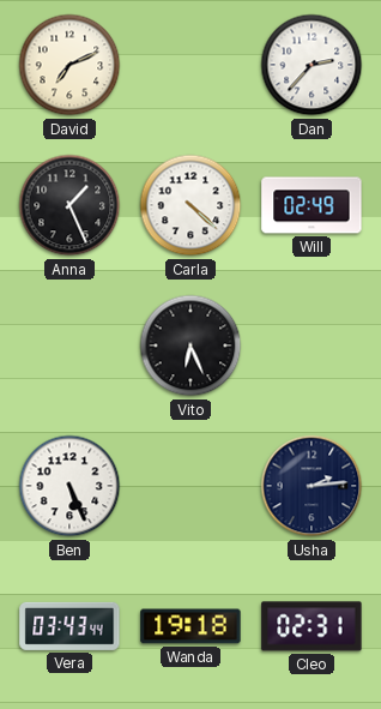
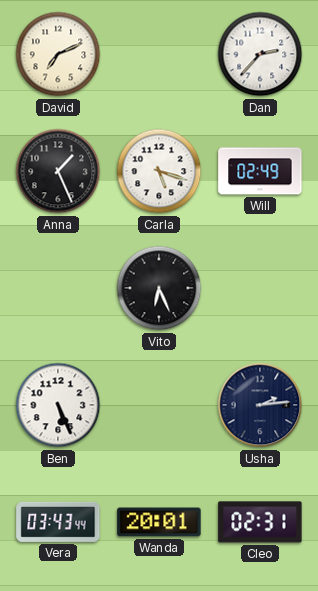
Carla: 4:22 -> 5:18 (159, 171)
Wanda: 19:18 -> 20:01 (159, 522)
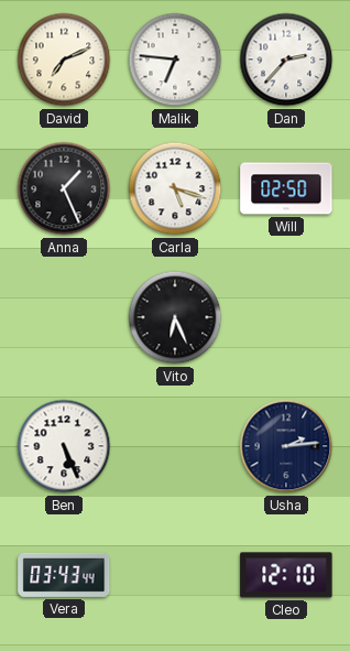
Malik: none -> 6:46 (175, 59)
Will: 02:49 -> 02:50 (286, 188)
Wanda: 20:01 -> none (159, 522)
Cleo: 02:31 -> 12:10 (286, 575)
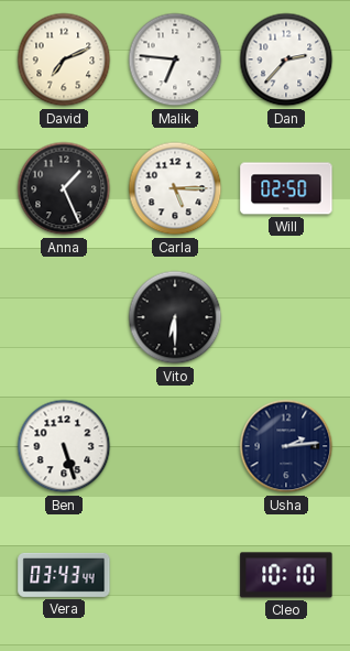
Carla: 5:18 -> 5:15 (175, 188)
Vito: 6:26 -> 6:30 (175, 317)
Ben: 5:26 -> 5:27 (64, 446)
Cleo: 12:10 -> 10:10 (286, 575)
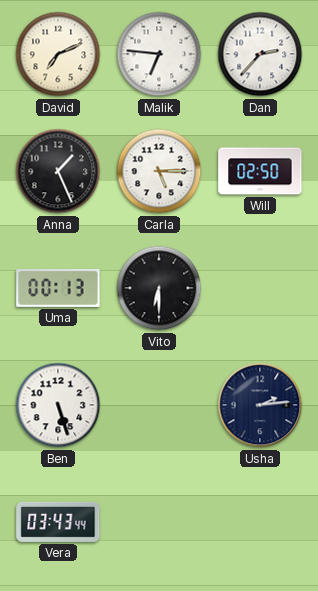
Uma: none -> 00:13 (58, 289)
Cleo: 10:10 -> none (286, 575)
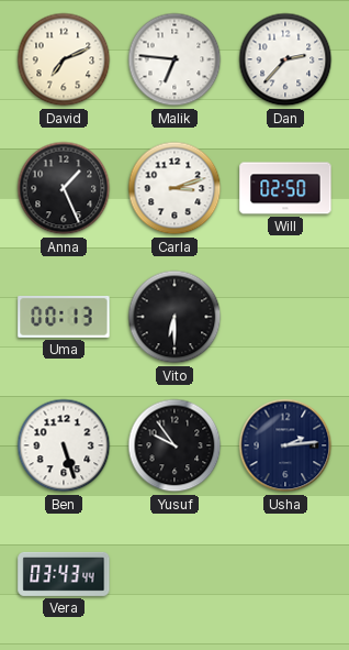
Carla: 5:15 -> 3:12 (174, 188)
Yusuf: none -> 9:54 (174, 445)
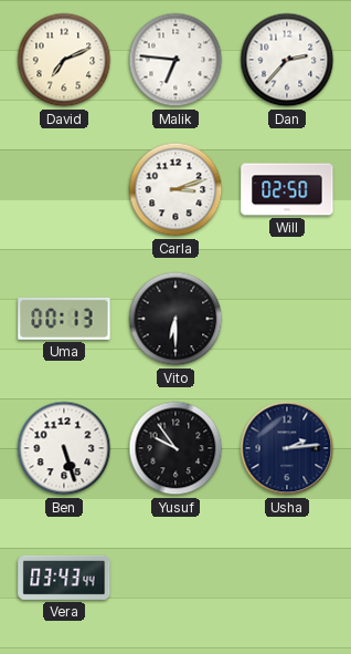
Anna: 1:26 -> none (64, 188)
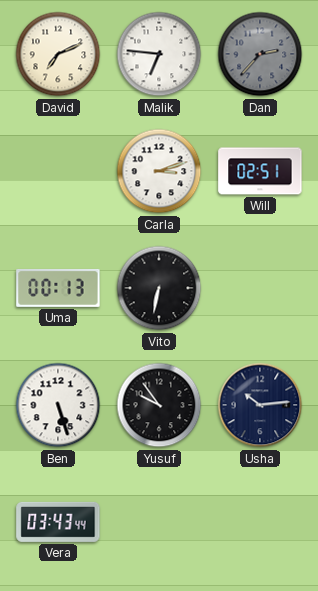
Dan dial: white -> grey (260, 54)
Will: 02:50 -> 02:51 (260, 171)
Vito: 6:30 -> 6:32 (159, 288)
Usha: 2:14 -> 10:14 (260, 405)
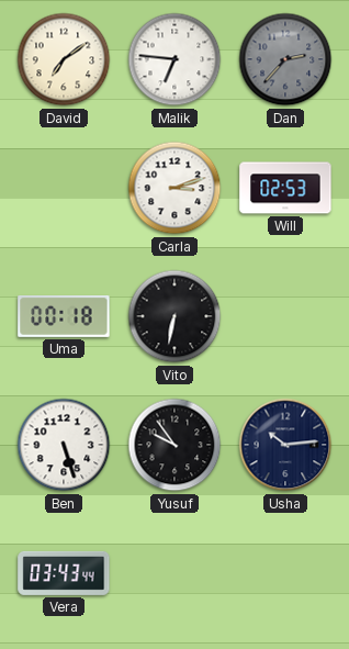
David: 7:11 -> 7:09 (64, 59)
Will: 02:51 -> 02:53 (285, 188)
Uma: 00:13 -> 00:18 (64, 317)
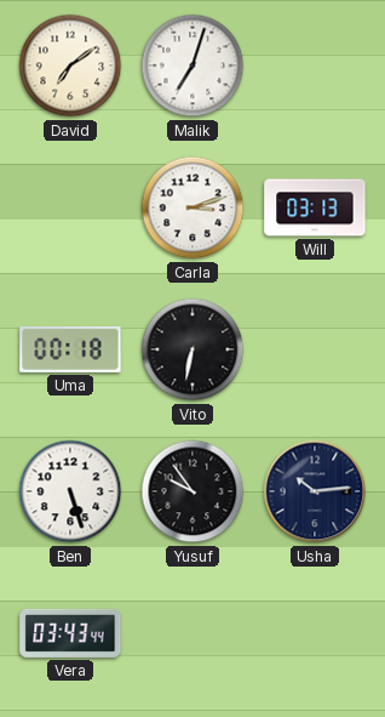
Malik: 6:46 -> 7:03 (192, 66)
Dan: 2:37 -> none (285, 59)
Will: 02:53 -> 03:13 (315, 207)
